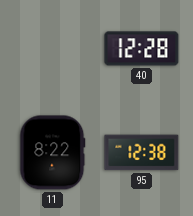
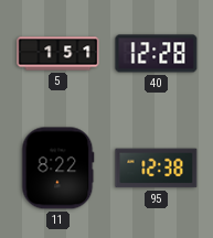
5: none -> 1:51 (58, 54)
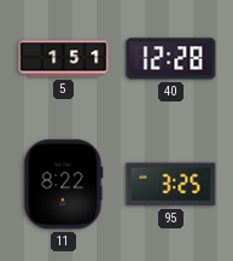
95: 12:38 -> 3:25 (171, 185)
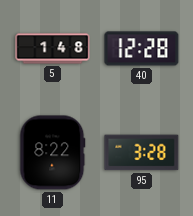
5: 1:51 -> 1:48 (53, 49)
95: 3:25 -> 3:28 (142, 153)
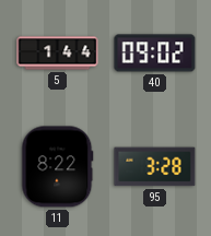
5: 1:48 -> 1:44 (58, 54)
40: 12:28 -> 09:02 (155, 54)
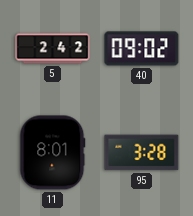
5: 1:44 -> 2:42 (53, 49)
11: 8:22 -> 8:01 (53, 153)
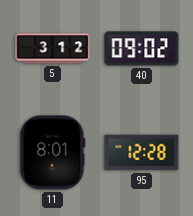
5: 2:42 -> 3:12 (53, 49)
95: 3:28 -> 12:28 (142, 153)
